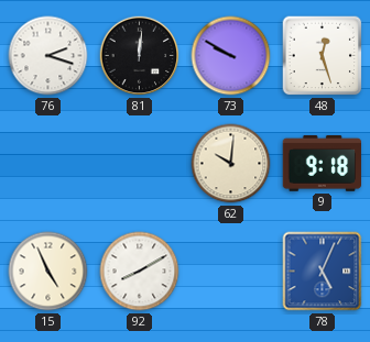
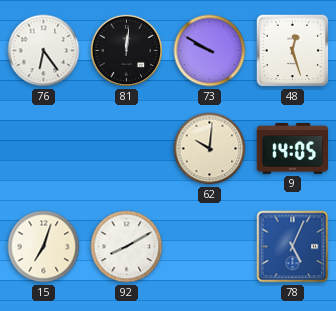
76: 2:18 -> 6:24 (44, 51)
9: 9:18 -> 14:05 (293, 148)
15: 4:56 -> 7:03 (44, 247)
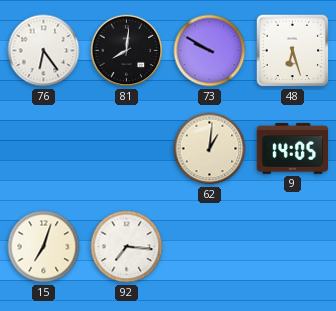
81: 12:01 -> 8:01 (127, 51)
48: 12:27 -> 6:27 (293, 51)
62: 10:01 -> 1:01 (210, 149)
92: 8:10 -> 7:16 (127, 247)
78: 5:04 -> none (293, 247)
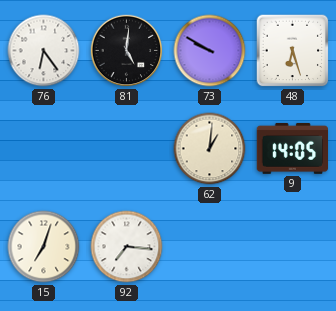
81: 8:01 -> 5:01 (127, 51)
